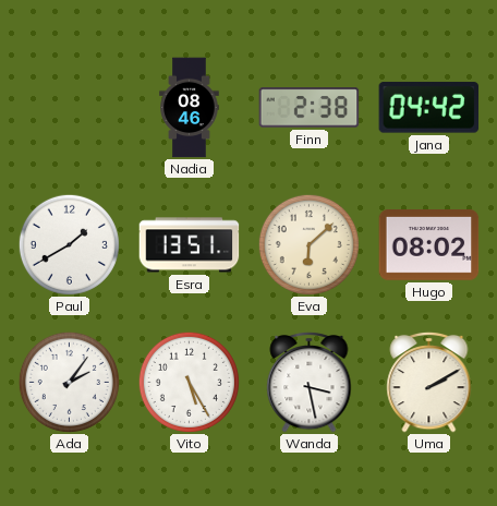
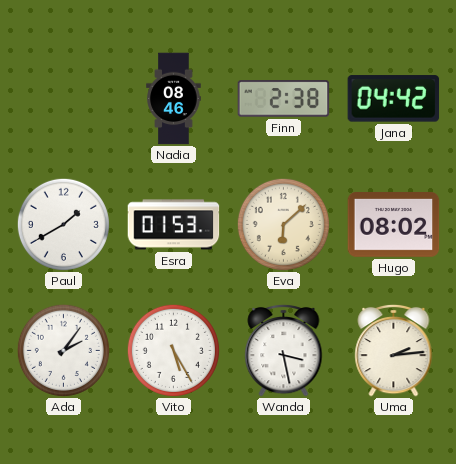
Esra: 13:51 -> 01:53 (174, 225)
Uma: 2:10 -> 2:14 (394, 350)
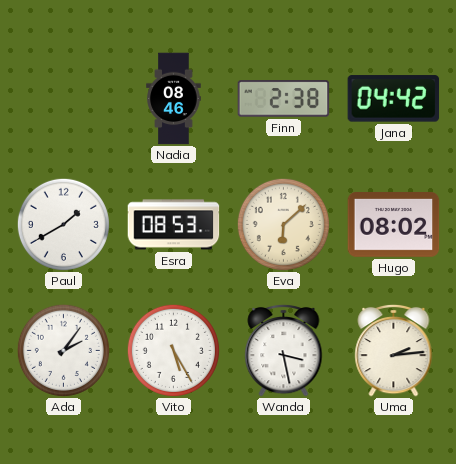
Esra: 01:53 -> 08:53 (174, 225)
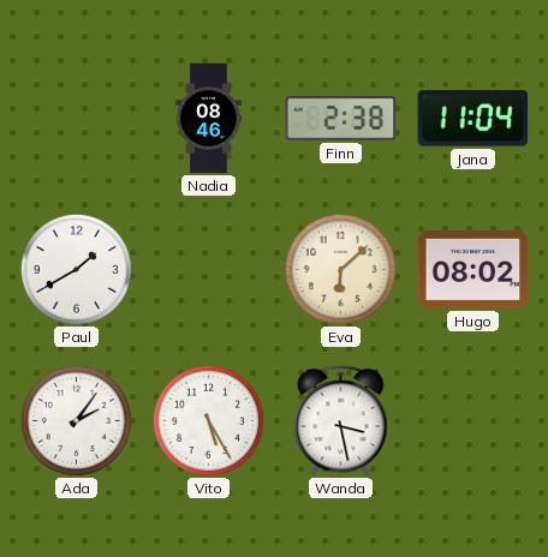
Jana: 04:42 -> 11:04 (473, 119)
Esra: 08:53 -> none (174, 225)
Uma: 2:14 -> none (394, 350)
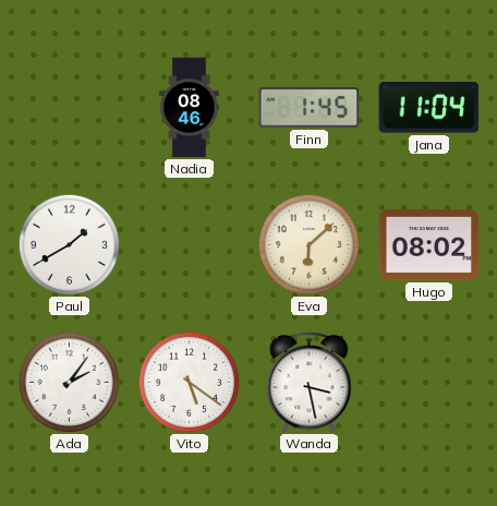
Finn: 2:38 -> 1:45 (310, 108)
Vito: 5:25 -> 5:21 (189, 382)
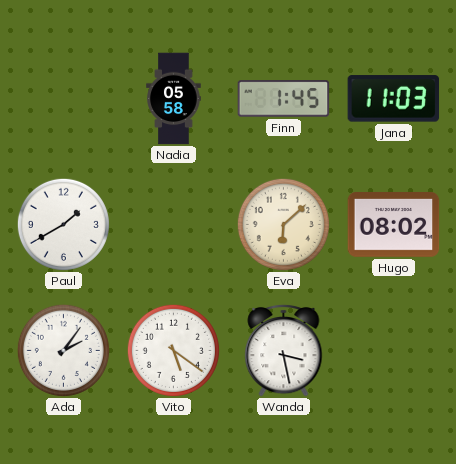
Nadia: 08:46 -> 05:58 (174, 99)
Jana: 11:04 -> 11:03 (394, 99)
